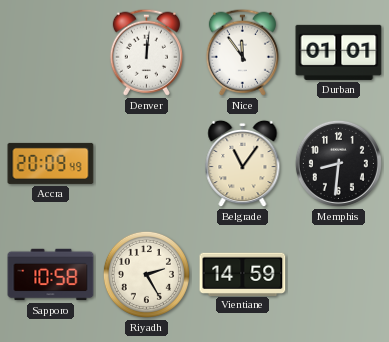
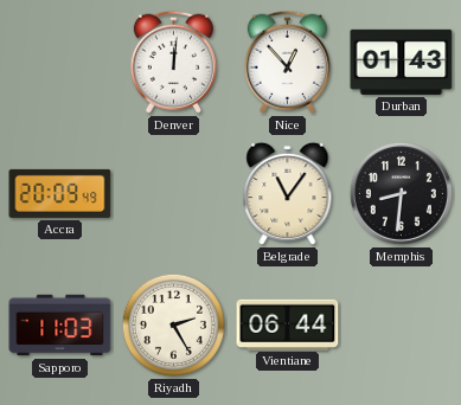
Nice: 11:54 -> 12:53 (287, 62)
Durban: 01:01 -> 01:43 (402, 62)
Sapporo: 10:58 -> 11:03 (60, 326)
Vientiane: 14:59 -> 06:44 (288, 324)
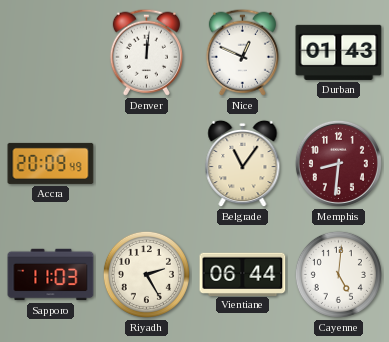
Nice: 12:53 -> 12:49 (242, 52)
Memphis dial: black -> burgundy (338, 163)
Cayenne: none -> 5:01 (338, 274)
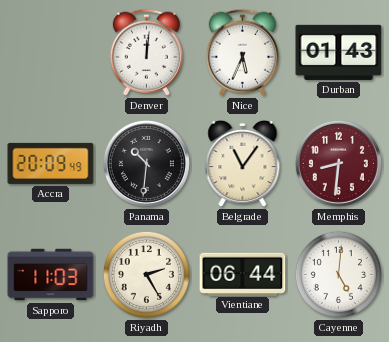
Nice: 12:49 -> 5:34 (242, 52)
Panama: none -> 10:31 (146, 163)
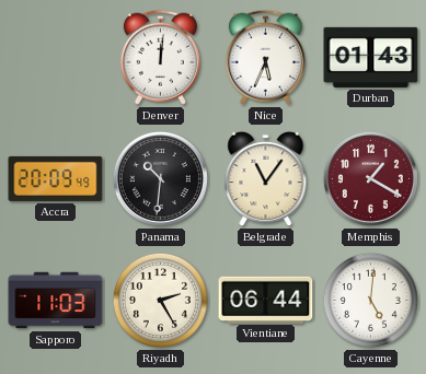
Memphis: 8:31 -> 1:20 (370, 178)
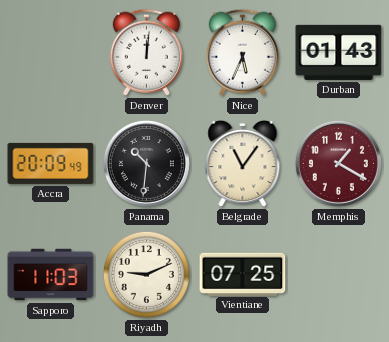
Riyadh: 2:25 -> 9:11 (146, 274)
Vientiane: 06:44 -> 07:25 (243, 274)
Cayenne: 5:01 -> none (370, 300)
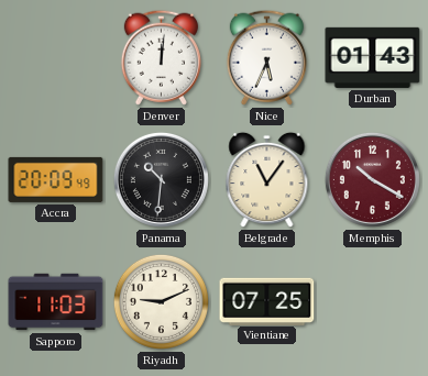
Memphis: 1:20 -> 10:20 (372, 179)
